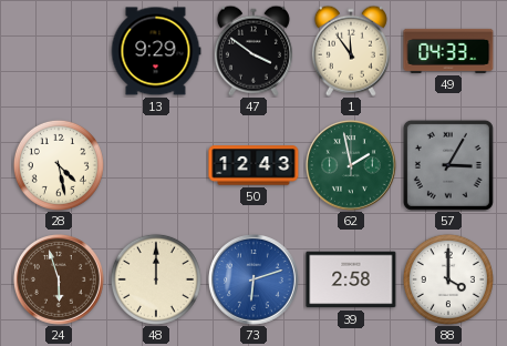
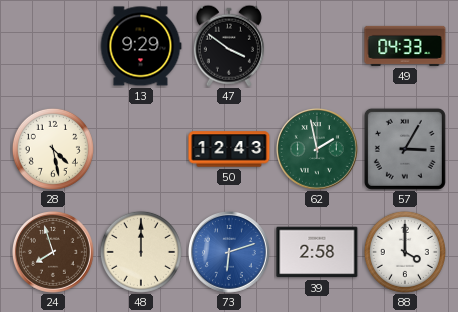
1: 11:54 -> none (351, 51)
24: 5:57 -> 7:57 (54, 253)
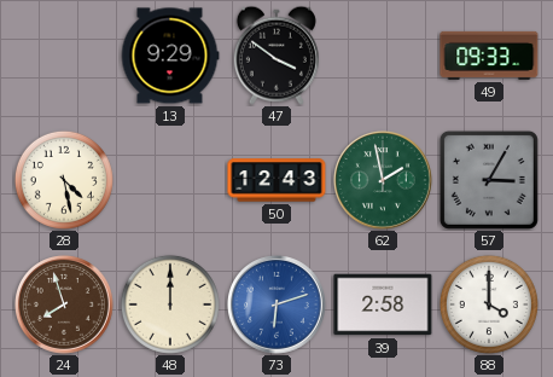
49: 04:33 -> 09:33 (489, 56)
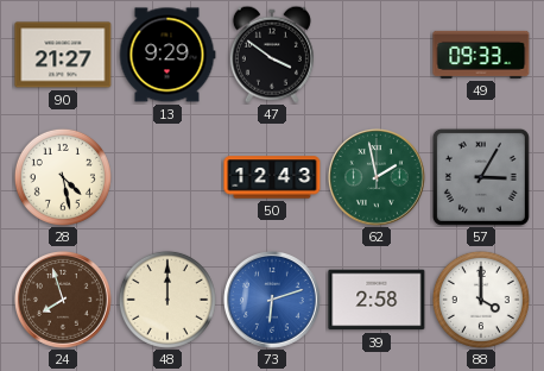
90: none -> 21:27 (63, 55)
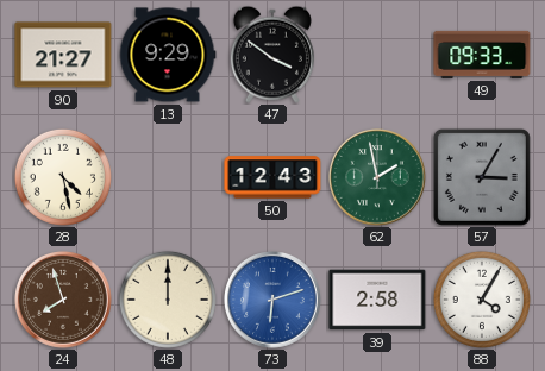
88: 4:00 -> 4:05 (482, 300)
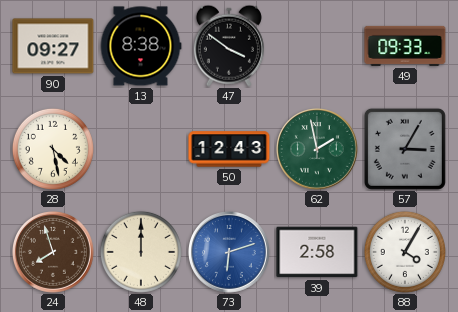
90: 21:27 -> 09:27 (53, 46)
13: 9:29 -> 8:38 (141, 46)
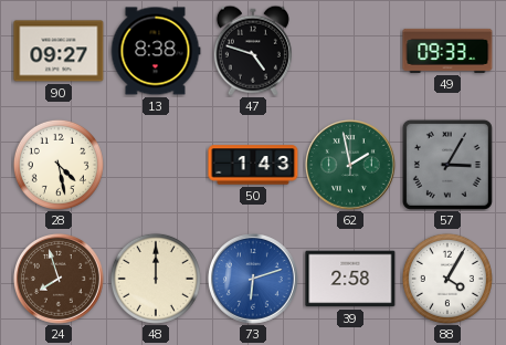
47: 3:51 -> 4:48 (253, 51)
50: 12:43 -> 1:43 (253, 165)
